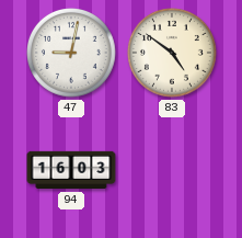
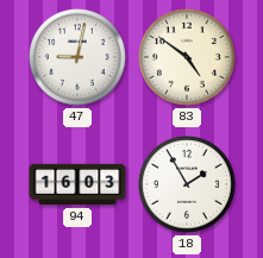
18: none -> 1:55 (188, 185)
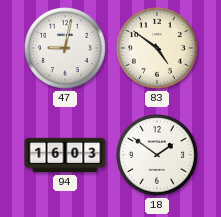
18: 1:55 -> 1:51 (158, 156)
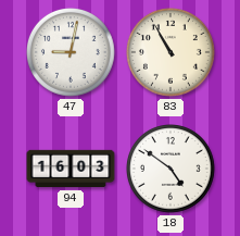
83: 4:51 -> 10:55 (172, 53)
18: 1:51 -> 4:51 (172, 170)
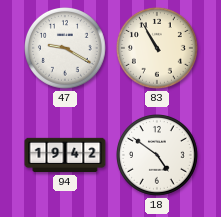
47: 9:02 -> 9:20 (66, 49)
94: 16:03 -> 19:42 (65, 155)
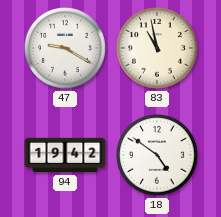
83: 10:55 -> 10:58 (158, 49)
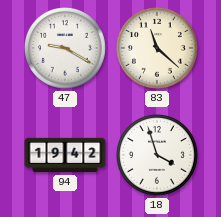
83: 10:58 -> 11:22 (158, 49)
18: 4:51 -> 3:57 (158, 156)
